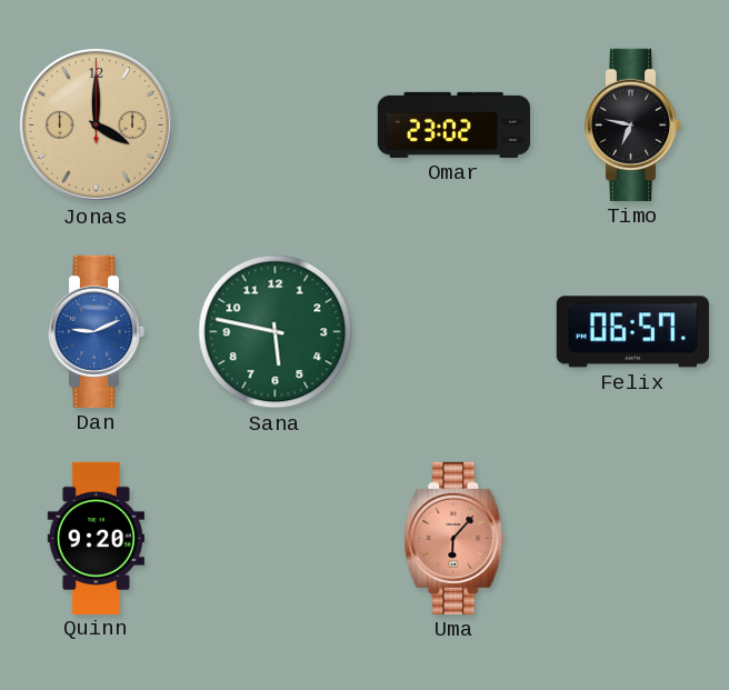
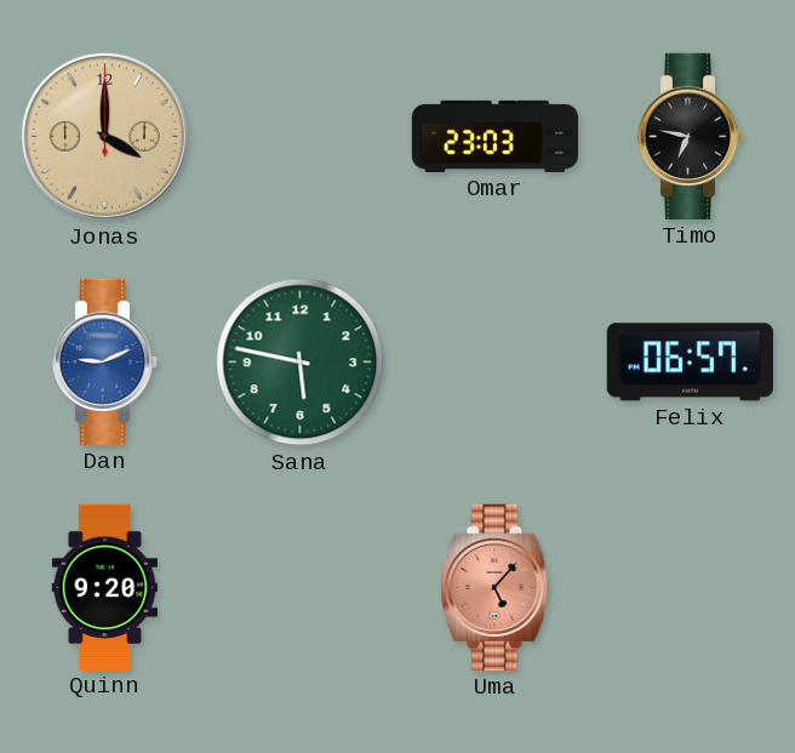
Omar: 23:02 -> 23:03 (494, 136)
Uma: 6:07 -> 5:07 (496, 587)
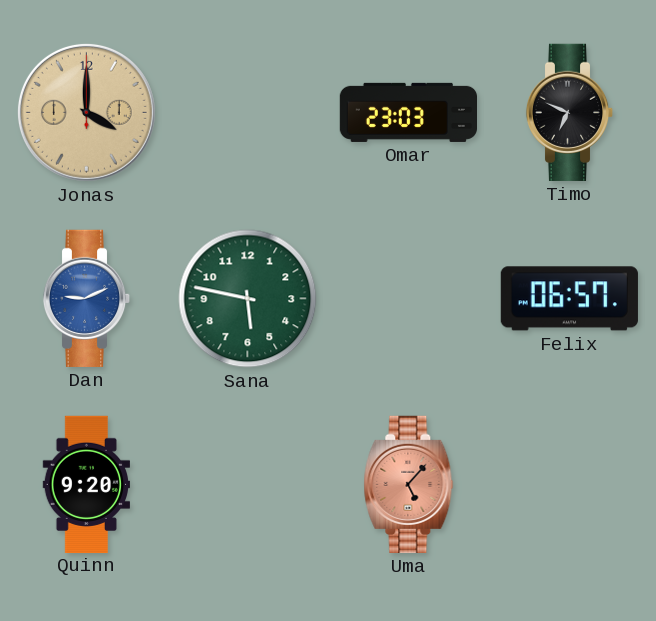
Timo: 6:47 -> 6:49 (570, 112)
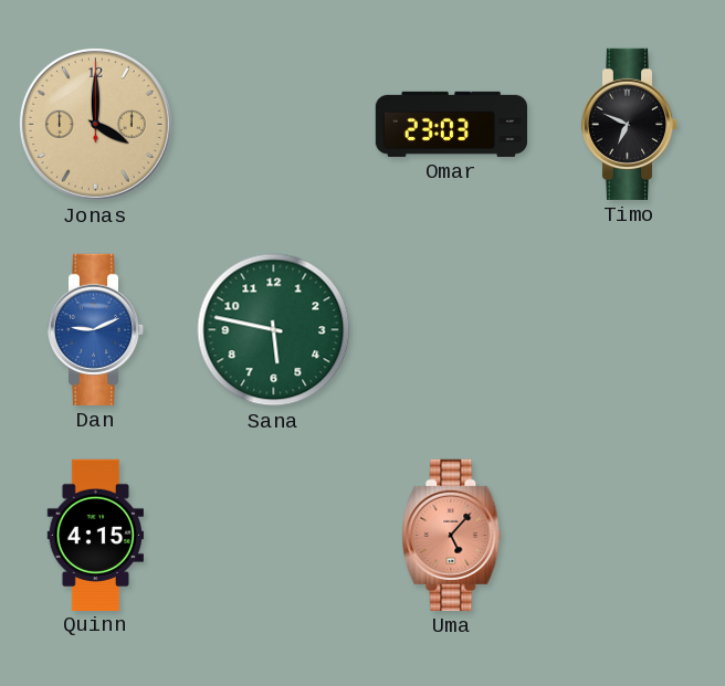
Felix: 06:57 -> none (569, 299)
Quinn: 9:20 -> 4:15 (96, 535)
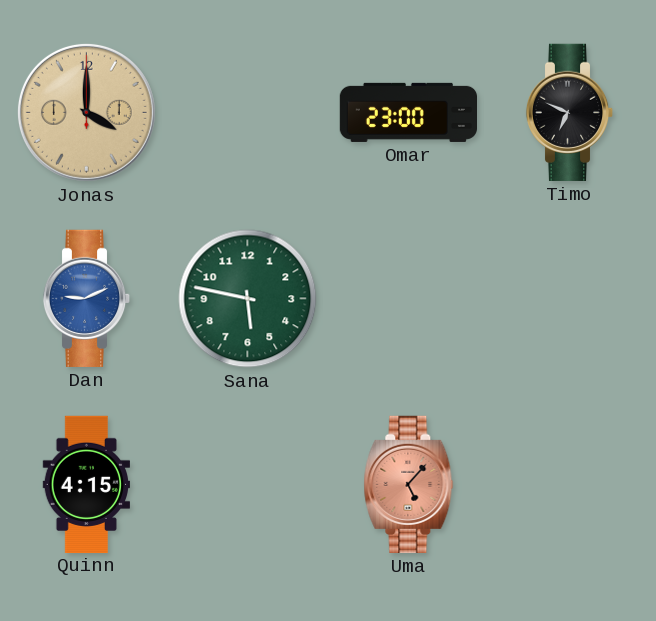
Omar: 23:03 -> 23:00 (408, 112)
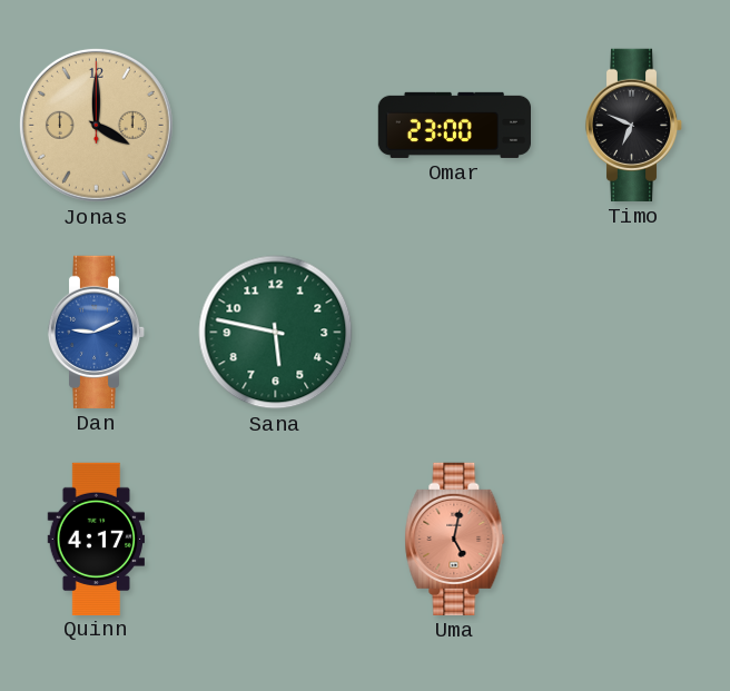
Quinn: 4:15 -> 4:17 (97, 539)
Uma: 5:07 -> 5:02 (455, 539)
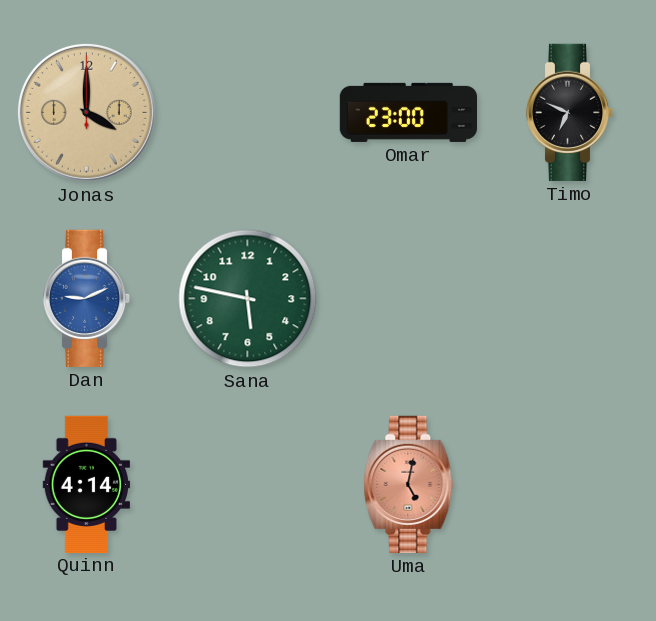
Quinn: 4:17 -> 4:14 (87, 484)
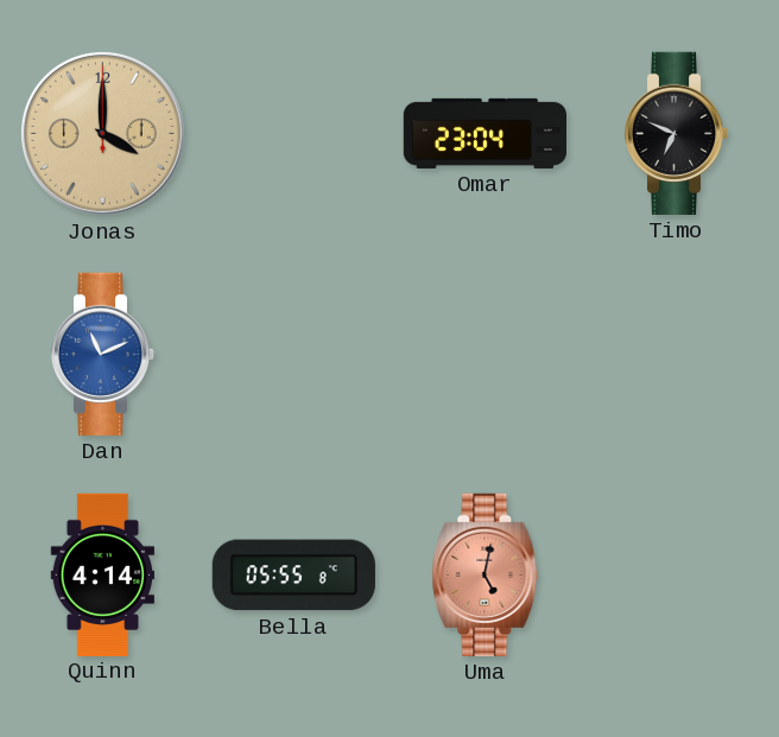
Omar: 23:00 -> 23:04 (484, 133)
Dan: 9:11 -> 11:11 (103, 354)
Sana: 5:47 -> none (248, 299)
Bella: none -> 05:55 (293, 576)
